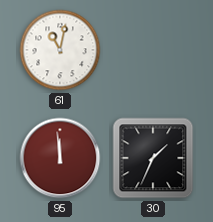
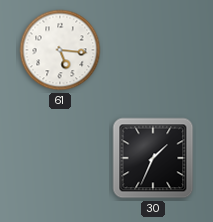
61: 11:02 -> 5:16 (60, 50)
95: 11:59 -> none (60, 158)
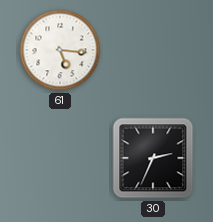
30: 1:34 -> 2:34 (153, 158)
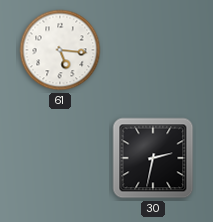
30: 2:34 -> 2:32 (153, 158)
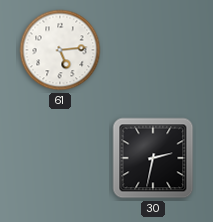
61: 5:16 -> 5:14 (60, 50)
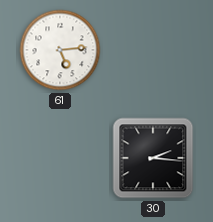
30: 2:32 -> 2:16 (153, 158)
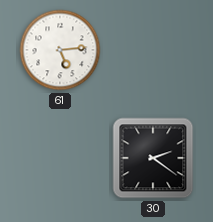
30: 2:16 -> 2:21 (153, 158)
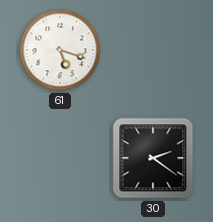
61: 5:14 -> 5:18 (60, 50)
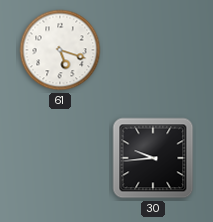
30: 2:21 -> 9:44 (153, 158)
